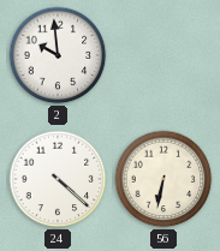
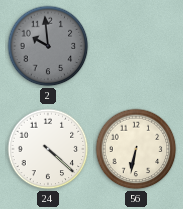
2 dial: white -> grey (48, 46)
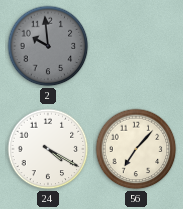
24: 4:22 -> 4:20 (48, 149)
56: 6:32 -> 7:07 (136, 149)
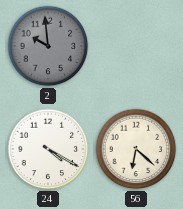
56: 7:07 -> 6:22 (136, 149)
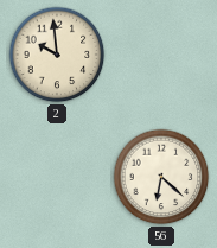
2 dial: grey -> cream (57, 55)
24: 4:20 -> none (48, 149)
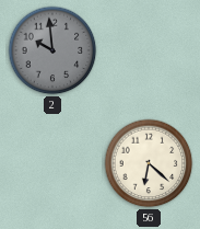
2 dial: cream -> grey (52, 50)
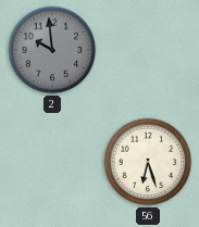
56: 6:22 -> 6:27 (148, 162)
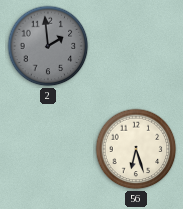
2: 9:59 -> 1:59 (48, 46)
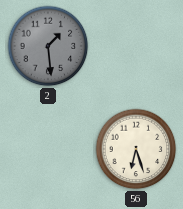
2: 1:59 -> 1:29 (48, 46)
